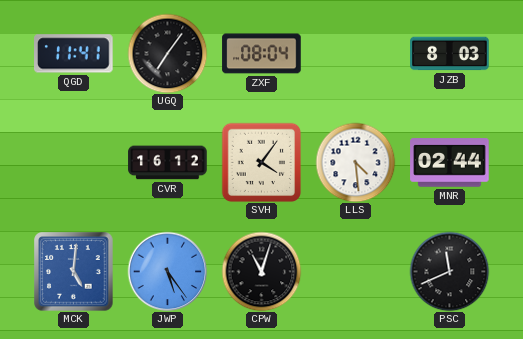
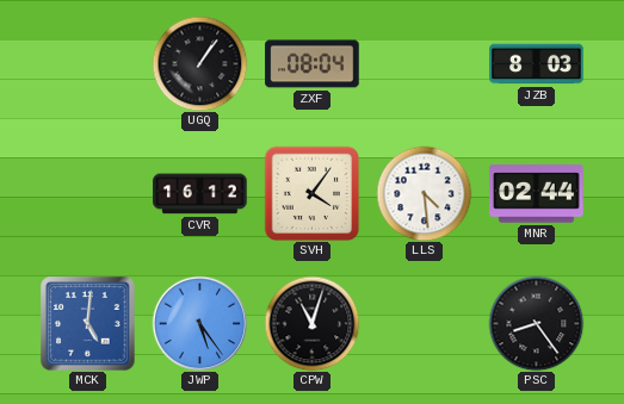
QGD: 11:41 -> none (74, 54)
UGQ: 7:06 -> 1:06 (199, 63)
PSC: 11:41 -> 8:24 (536, 323)
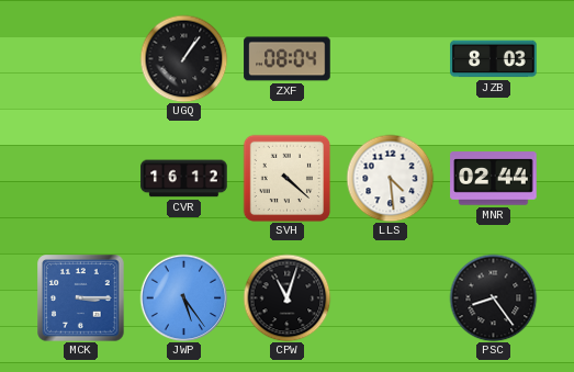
SVH: 4:06 -> 4:22 (286, 178)
MCK: 5:01 -> 3:15 (81, 298)
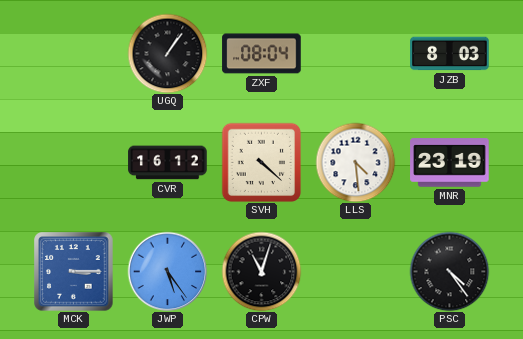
MNR: 02:44 -> 23:19 (450, 163)
PSC: 8:24 -> 4:24 (449, 271)
